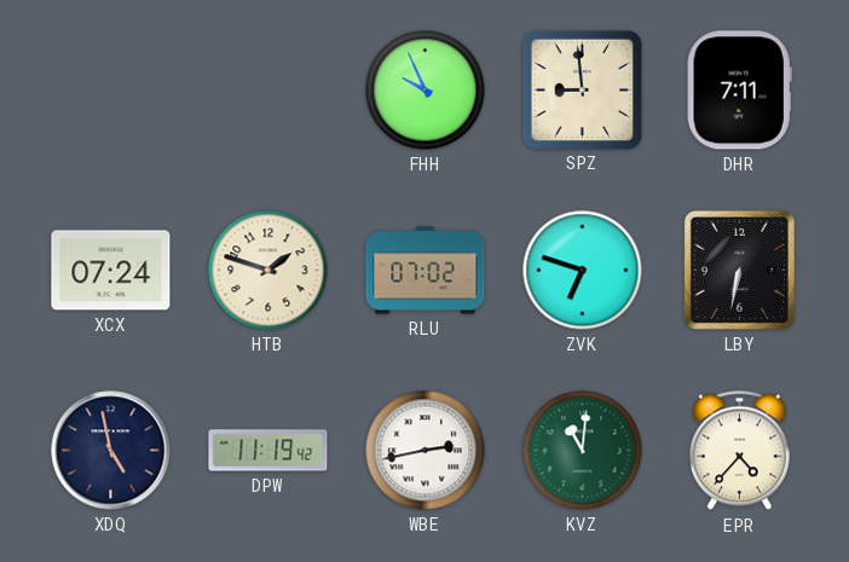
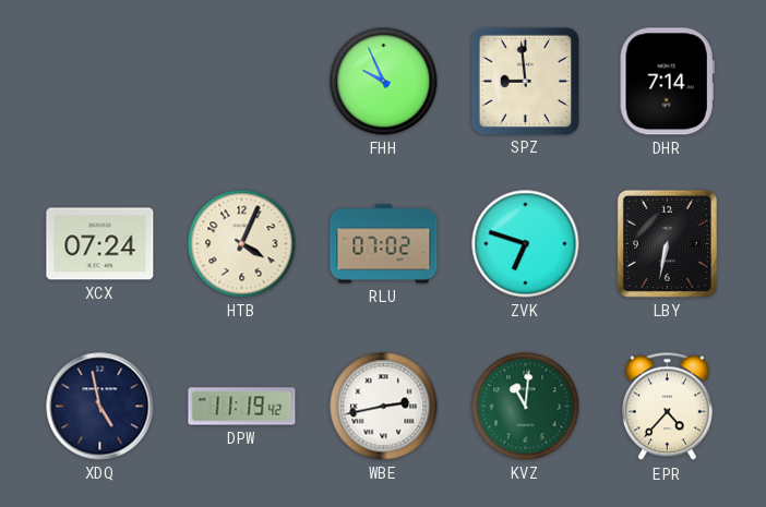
DHR: 7:11 -> 7:14 (667, 82)
HTB: 1:48 -> 4:04 (242, 244)
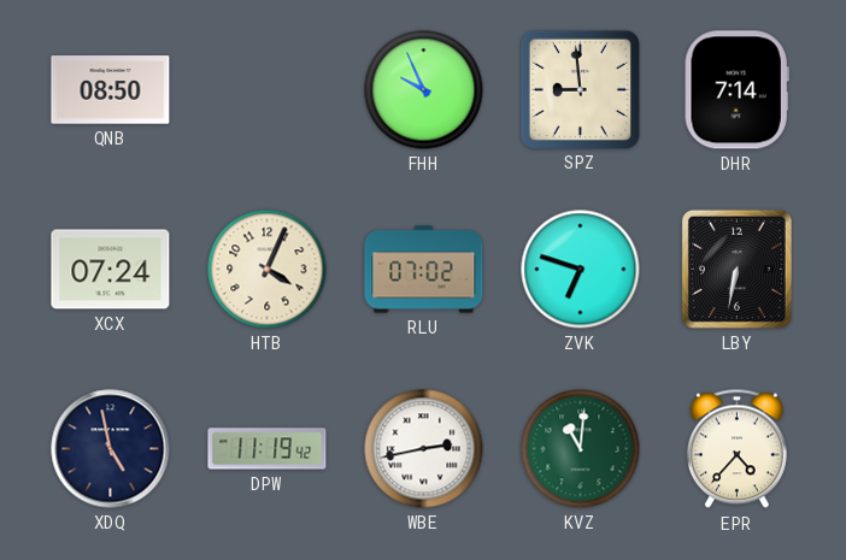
QNB: none -> 08:50 (111, 90)
